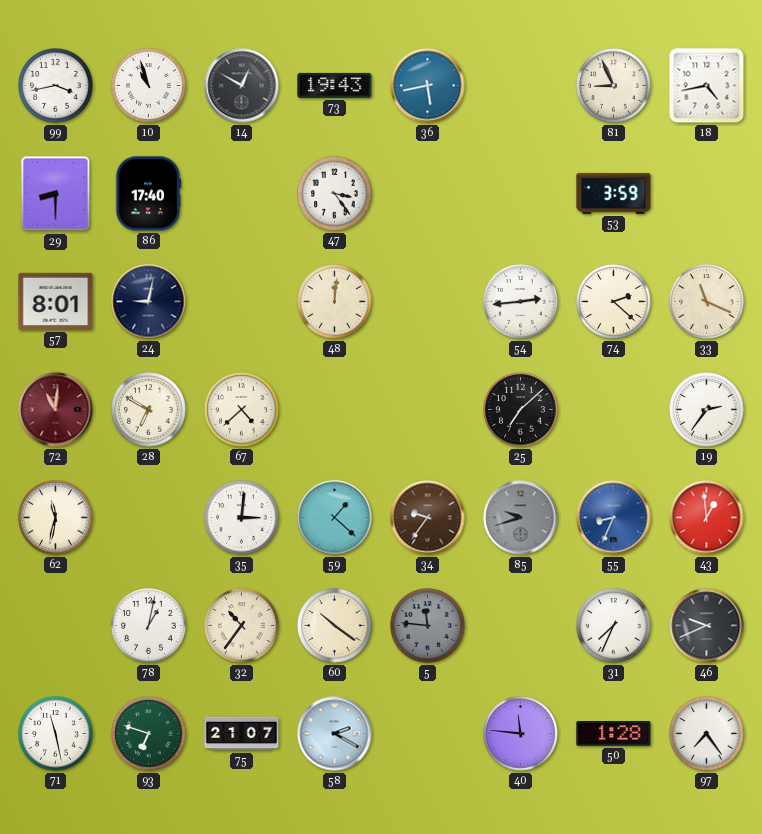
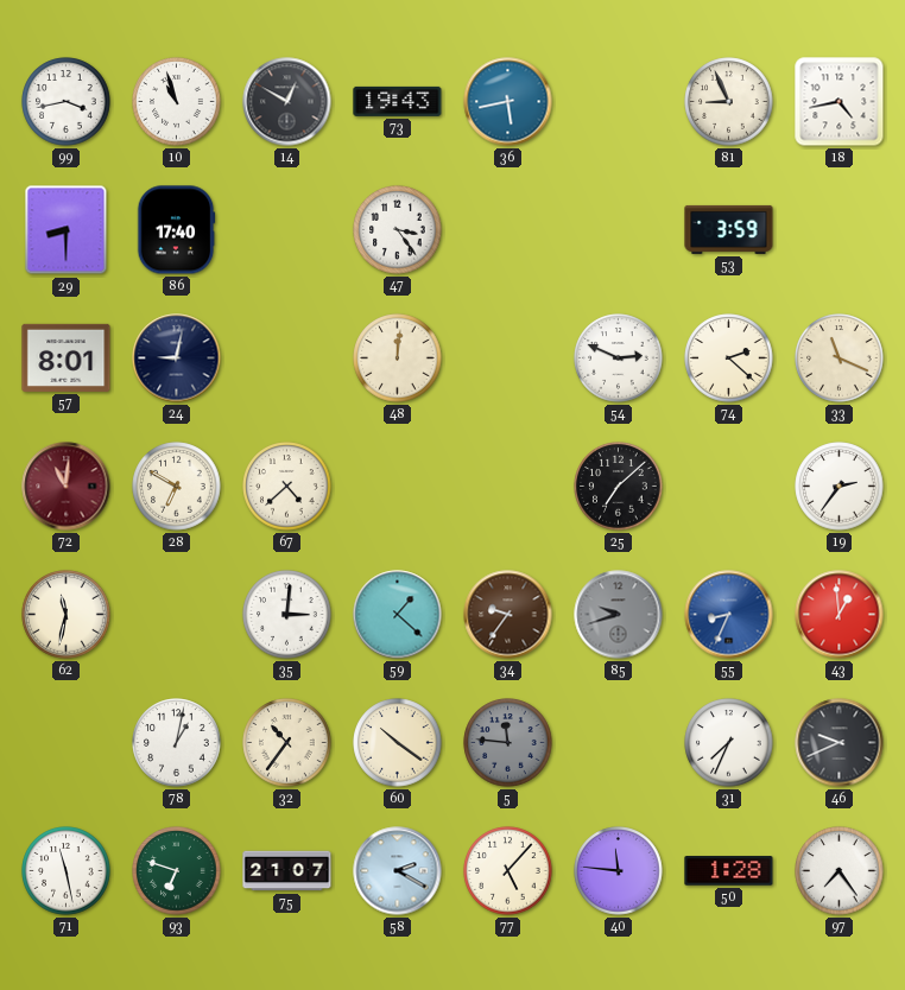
54: 2:44 -> 2:49 (619, 358)
77: none -> 5:07 (508, 871)
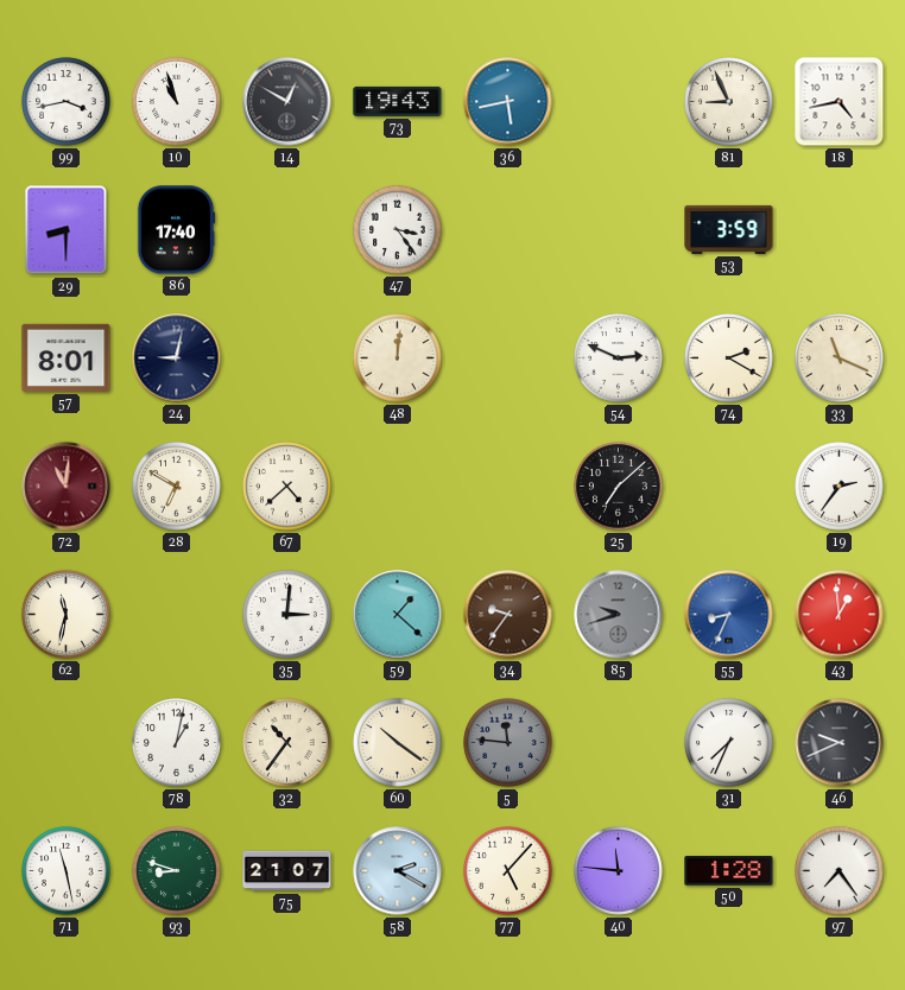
74: 2:22 -> 2:20 (729, 358)
93: 6:48 -> 8:48 (177, 871)
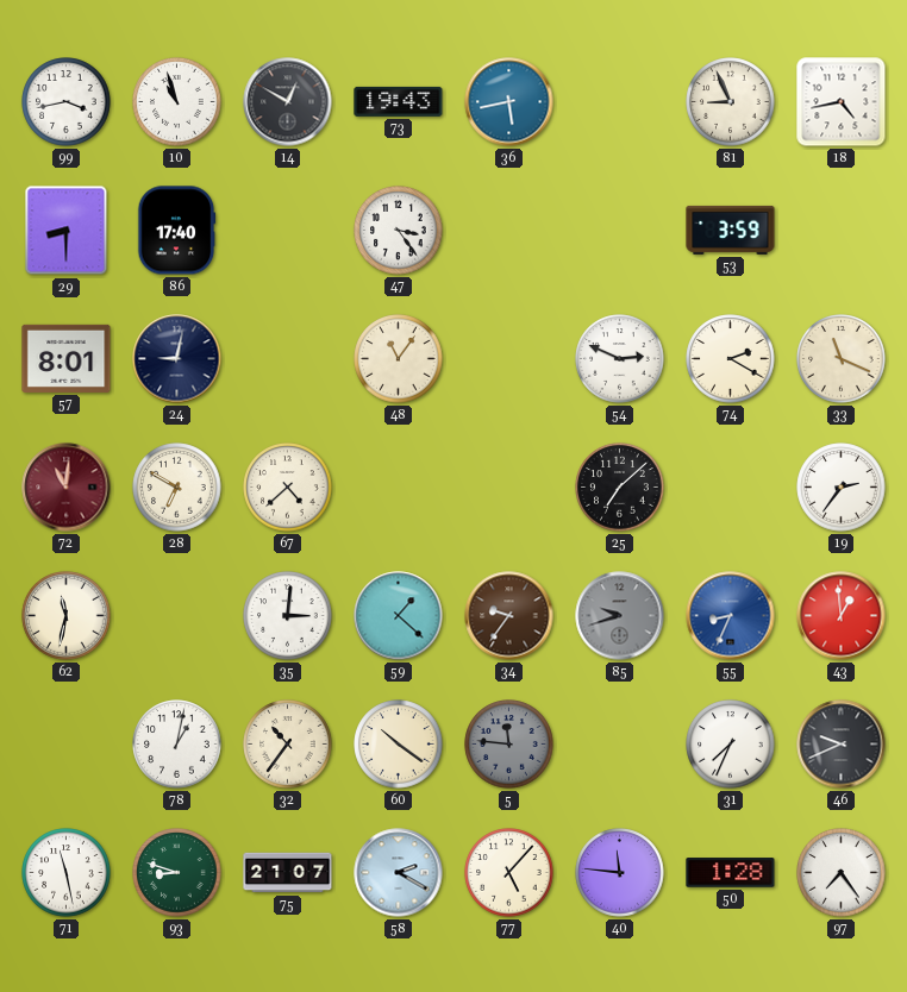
48: 12:01 -> 11:06 (399, 359)
